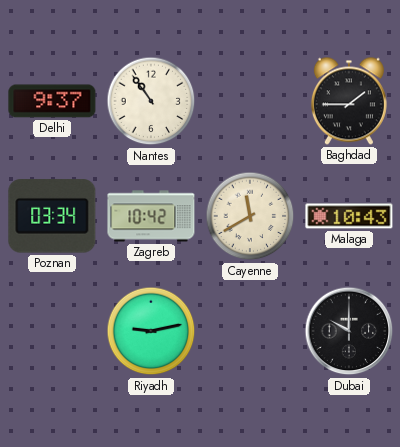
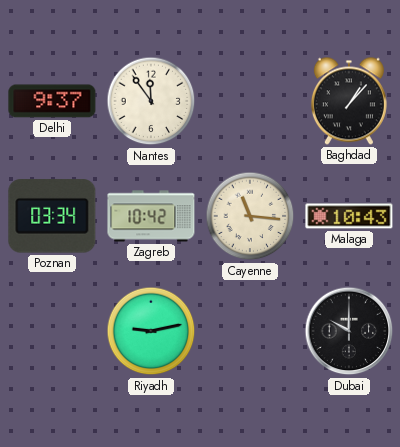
Nantes: 10:54 -> 11:54 (151, 101)
Baghdad: 1:45 -> 1:07 (349, 101)
Cayenne: 11:40 -> 11:16 (250, 216)
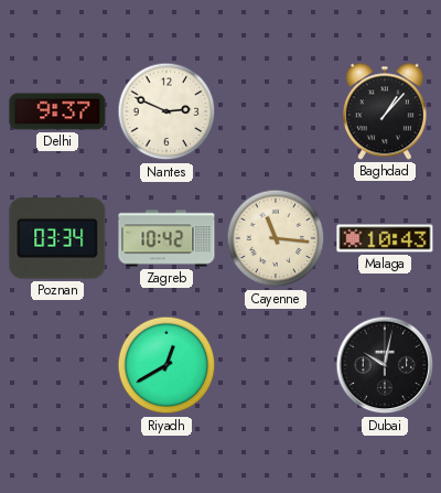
Nantes: 11:54 -> 2:49 (166, 111)
Riyadh: 9:13 -> 12:40 (166, 365)
Dubai: 10:00 -> 10:02 (385, 365)
